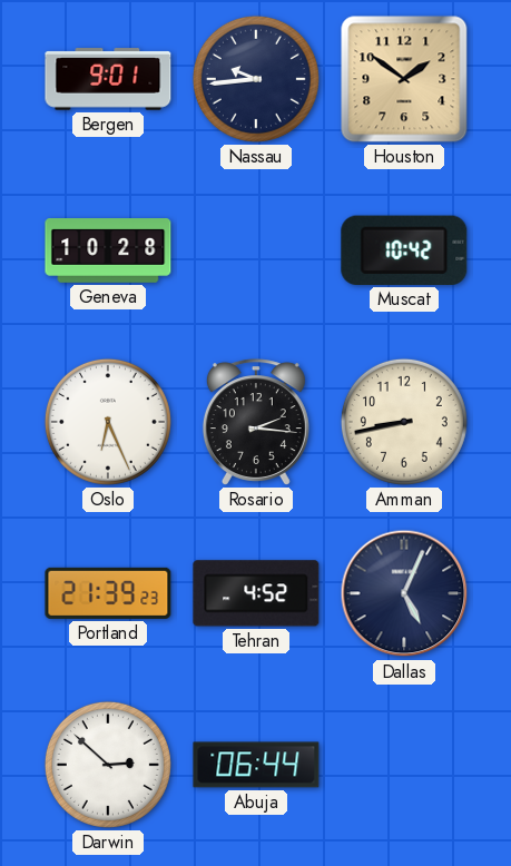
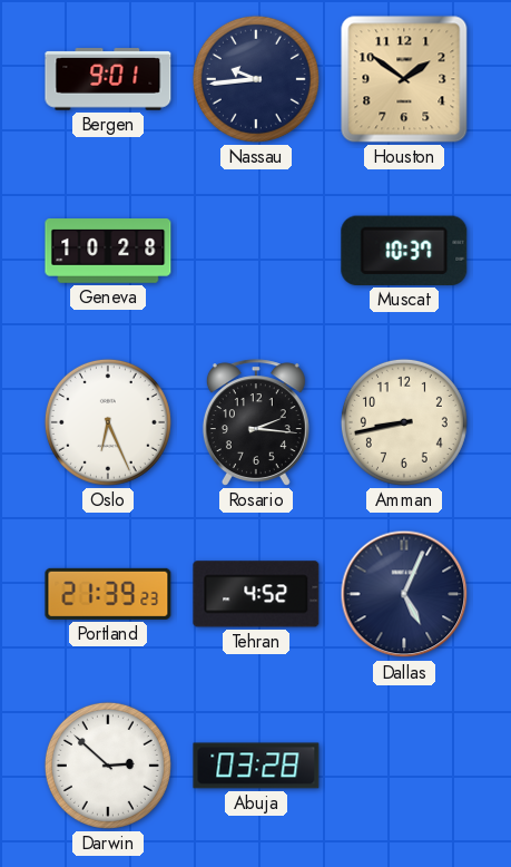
Muscat: 10:42 -> 10:37 (404, 251)
Abuja: 06:44 -> 03:28 (256, 766)
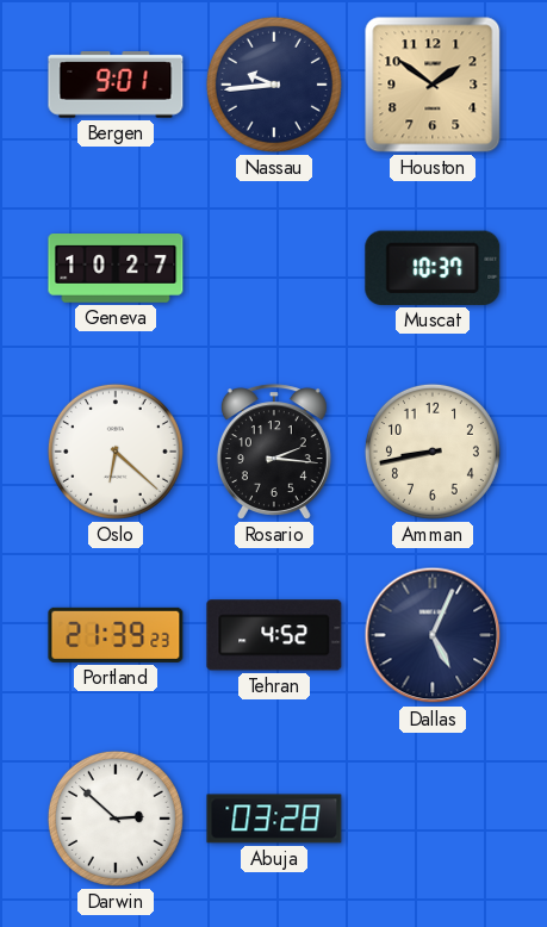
Geneva: 10:28 -> 10:27 (116, 269)
Oslo: 6:26 -> 6:22 (116, 452)
